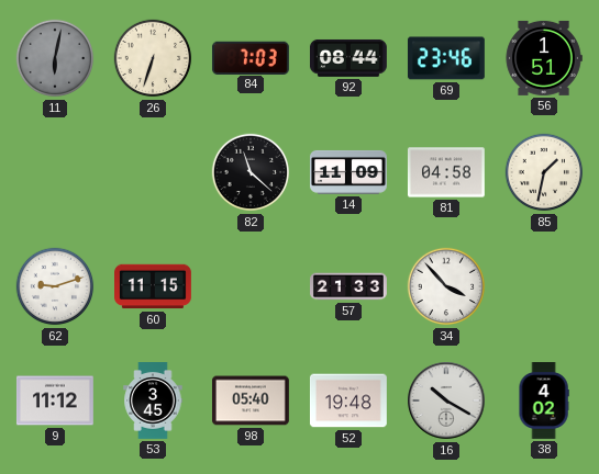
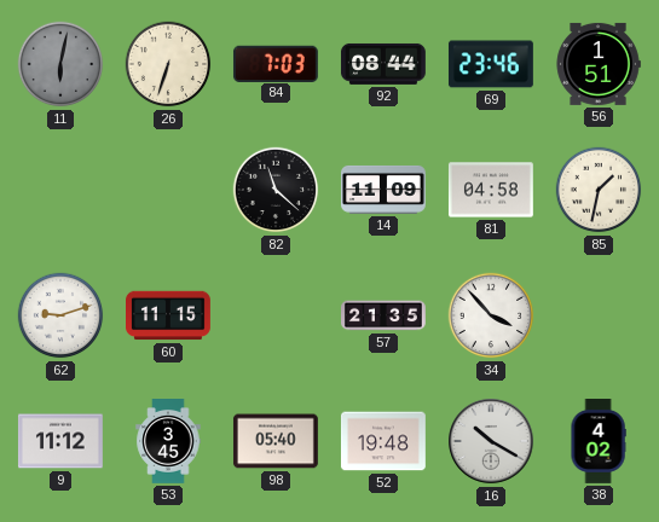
57: 21:33 -> 21:35 (385, 315)
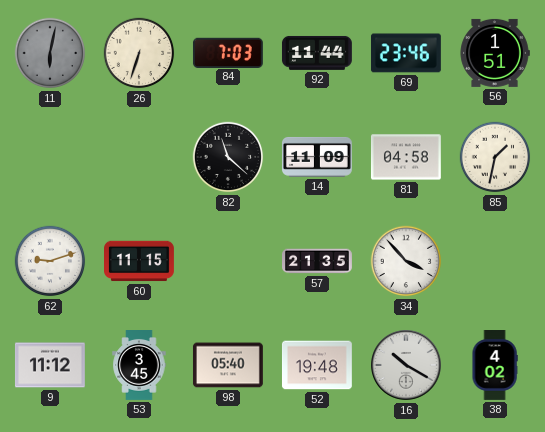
92: 08:44 -> 11:44 (317, 53)
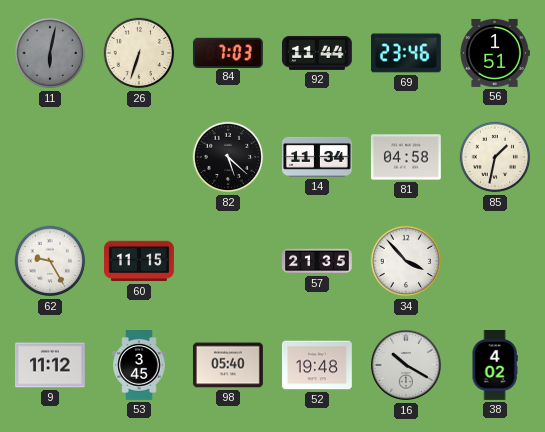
82: 11:22 -> 5:22 (228, 157)
14: 11:09 -> 11:34 (317, 157)
62: 9:12 -> 9:25 (50, 261)
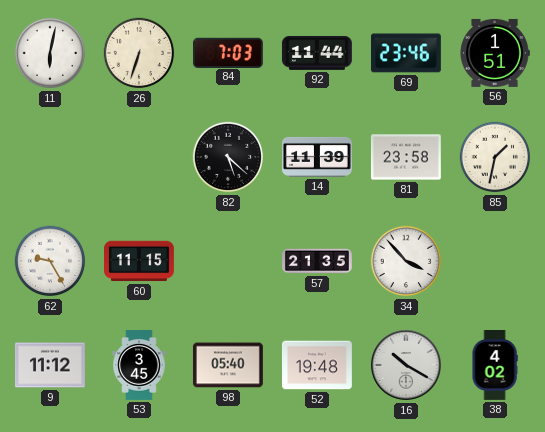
11 dial: grey -> white (50, 53)
14: 11:34 -> 11:39 (317, 157)
81: 04:58 -> 23:58 (406, 157)
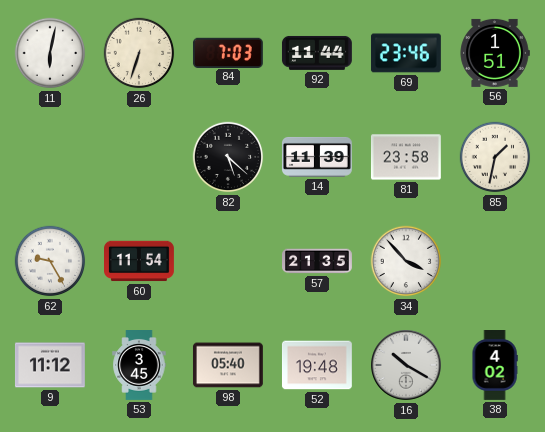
60: 11:15 -> 11:54 (140, 261)
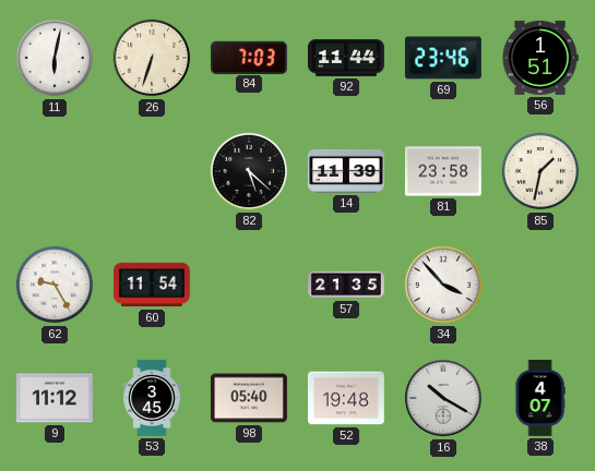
38: 4:02 -> 4:07 (540, 399)
